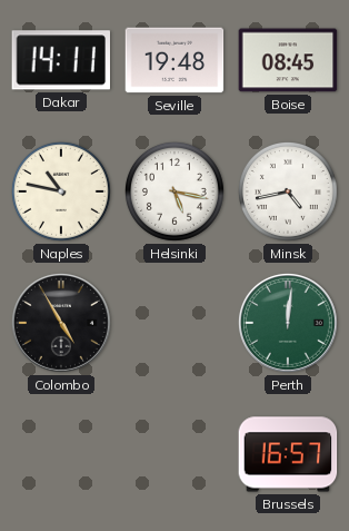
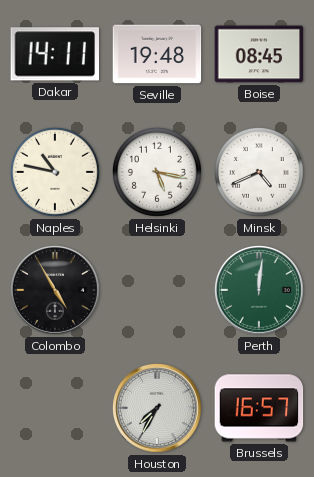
Minsk: 4:43 -> 4:41 (259, 172)
Houston: none -> 7:35 (157, 408)
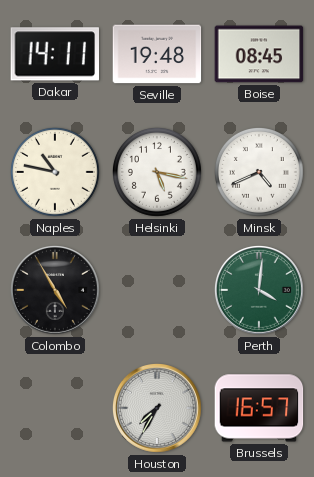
Perth: 12:01 -> 4:01 (259, 290)
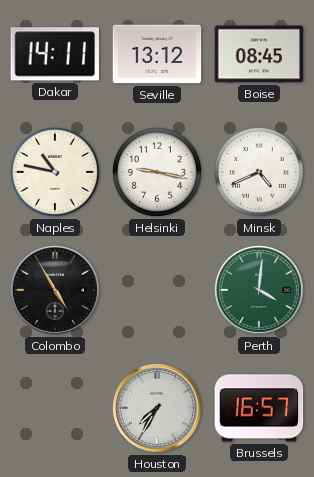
Seville: 19:48 -> 13:12 (157, 54)
Helsinki: 5:17 -> 9:17 (157, 172)
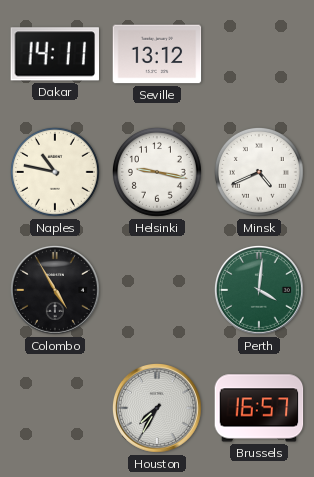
Boise: 08:45 -> none (259, 54)
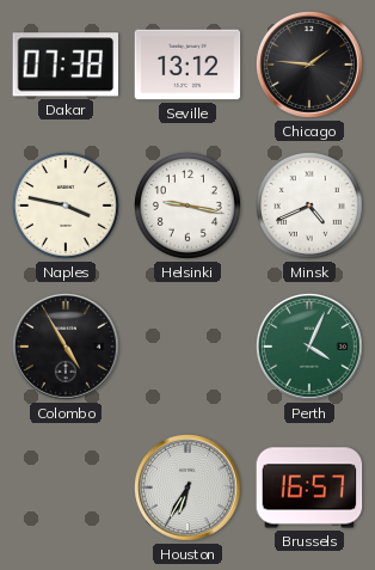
Dakar: 14:11 -> 07:38 (66, 65)
Chicago: none -> 1:46 (309, 65)
Naples: 10:47 -> 3:47 (66, 206)
Perth: 4:01 -> 4:04 (309, 347)
Houston: 7:35 -> 6:35 (187, 488)
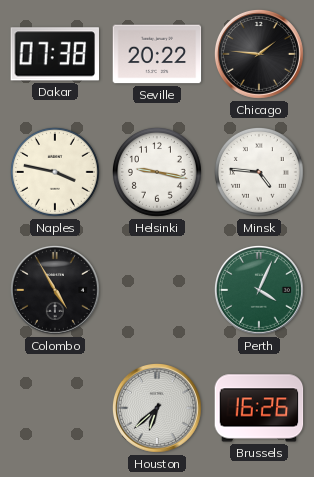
Seville: 13:12 -> 20:22 (157, 54)
Minsk: 4:41 -> 4:46 (259, 172)
Houston: 6:35 -> 6:38 (157, 408)
Brussels: 16:57 -> 16:26 (259, 408)
